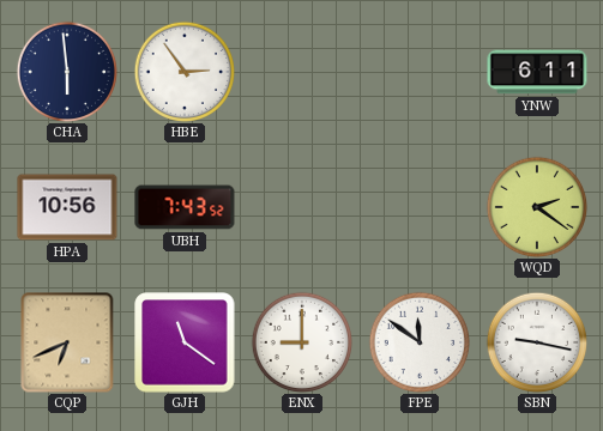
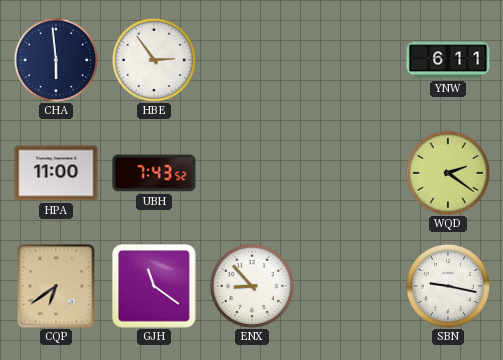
HPA: 10:56 -> 11:00 (56, 173)
CQP: 6:41 -> 6:39 (56, 286)
ENX: 9:00 -> 8:53 (251, 285)
FPE: 11:51 -> none (418, 341)
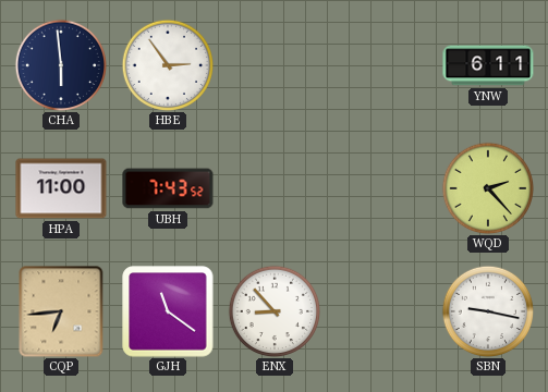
WQD: 2:21 -> 2:23 (487, 187)
CQP: 6:39 -> 6:44 (61, 311)
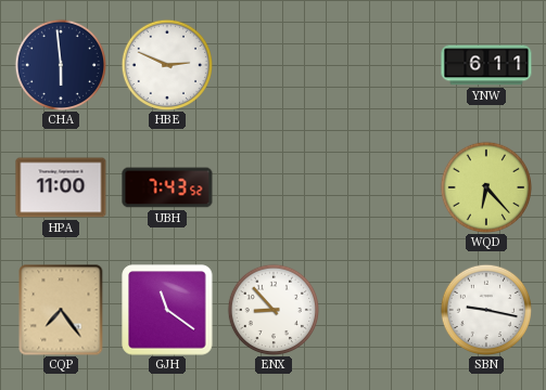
HBE: 2:54 -> 2:49 (166, 64)
WQD: 2:23 -> 6:23 (485, 186)
CQP: 6:44 -> 7:24 (61, 310)
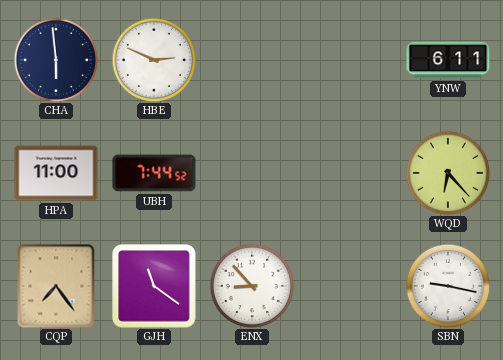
UBH: 7:43 -> 7:44 (154, 173)
